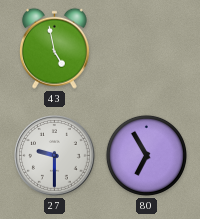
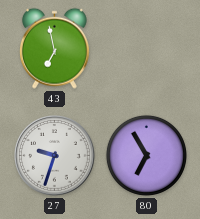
43: 4:58 -> 6:58 (54, 48)
27: 9:30 -> 9:33 (55, 156)
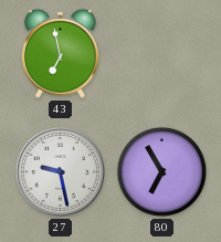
27: 9:33 -> 9:28 (61, 172)
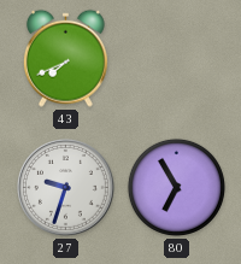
43: 6:58 -> 7:41 (65, 58)
27: 9:28 -> 9:33 (66, 188)
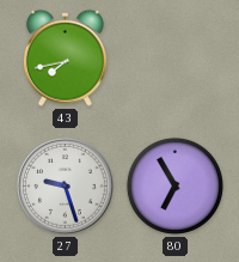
43: 7:41 -> 7:43 (65, 57)
27: 9:33 -> 9:27 (66, 187)
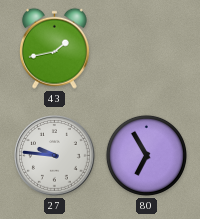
43: 7:43 -> 1:43 (54, 48)
27: 9:27 -> 9:46 (55, 156)
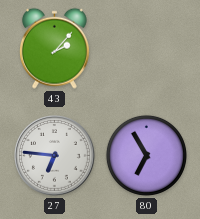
43: 1:43 -> 2:07 (54, 48)
27: 9:46 -> 6:46 (55, 156)
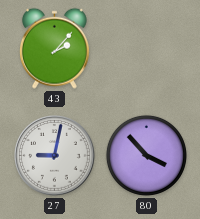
27: 6:46 -> 9:02 (55, 156)
80: 6:55 -> 3:53 (146, 155)
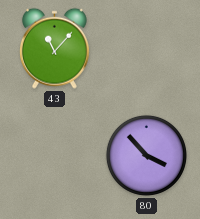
43: 2:07 -> 11:07 (54, 48)
27: 9:02 -> none (55, 156)
